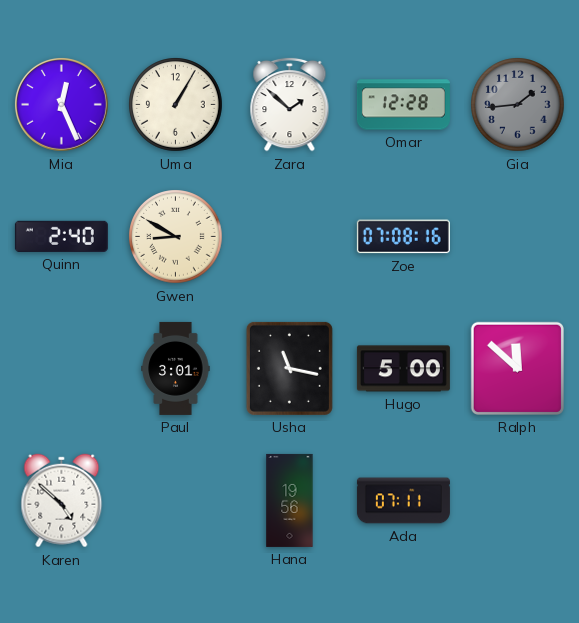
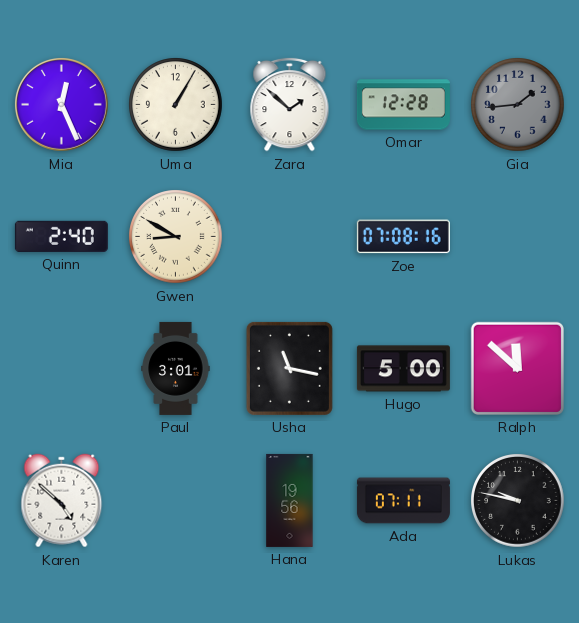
Lukas: none -> 9:47 (518, 501)
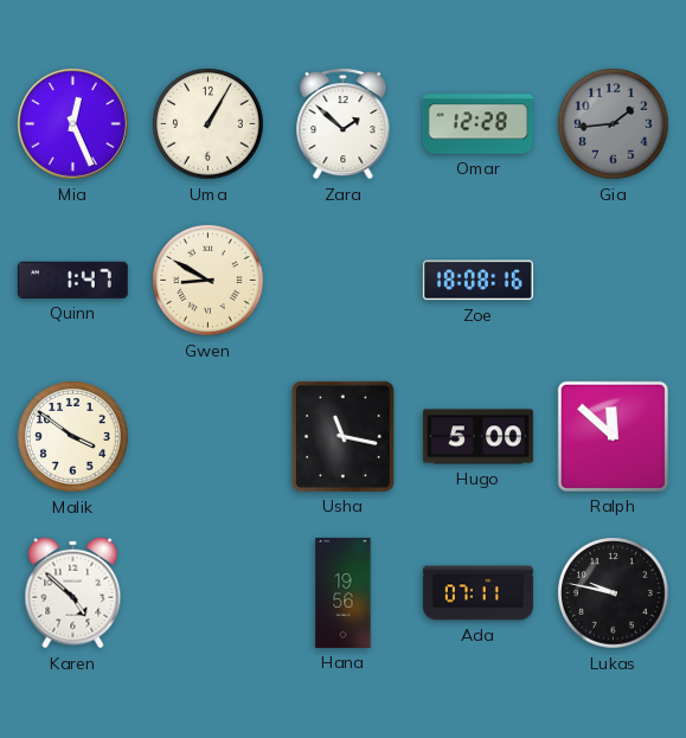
Quinn: 2:40 -> 1:47 (72, 280)
Zoe: 07:08 -> 18:08 (477, 281)
Malik: none -> 3:51 (73, 437)
Paul: 3:01 -> none (176, 368)
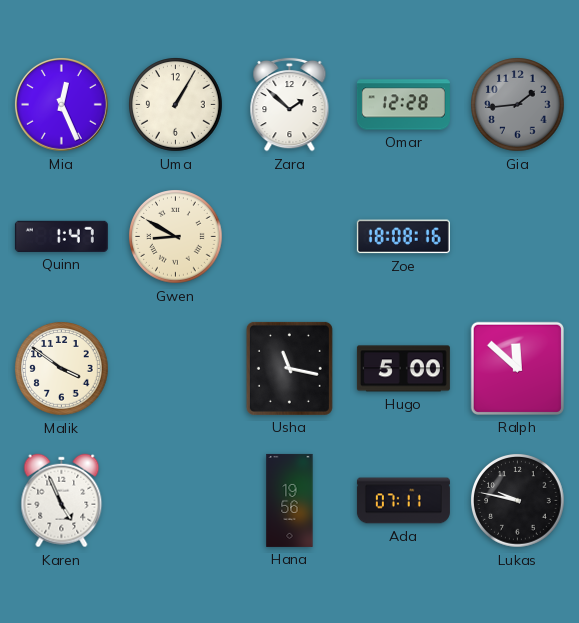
Karen: 4:52 -> 4:56 (62, 501)
